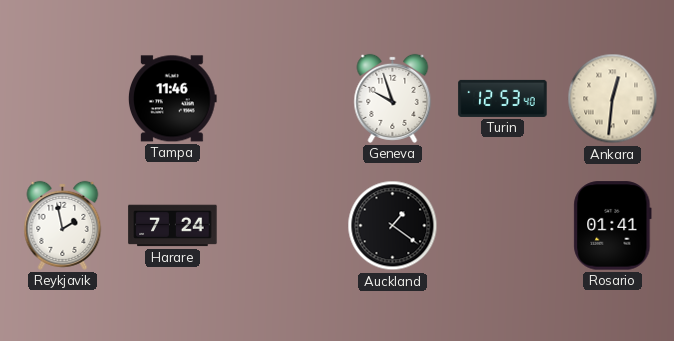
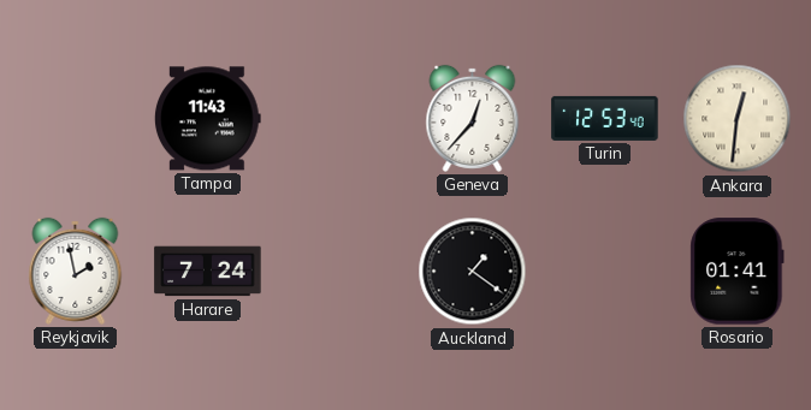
Tampa: 11:46 -> 11:43 (207, 119)
Geneva: 9:57 -> 12:37 (473, 118)
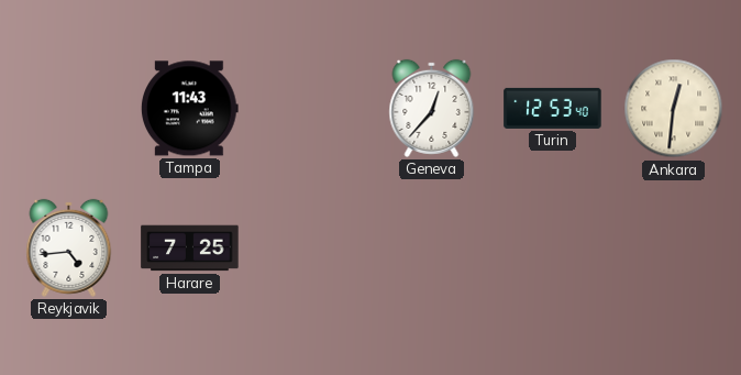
Reykjavik: 1:58 -> 4:44 (69, 247)
Harare: 7:24 -> 7:25 (190, 249)
Auckland: 1:21 -> none (473, 272)
Rosario: 01:41 -> none (738, 272)
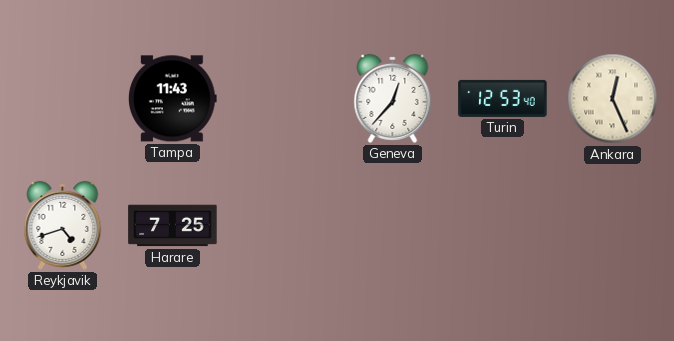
Ankara: 12:31 -> 12:26 (613, 99)
Reykjavik: 4:44 -> 4:42 (63, 225)
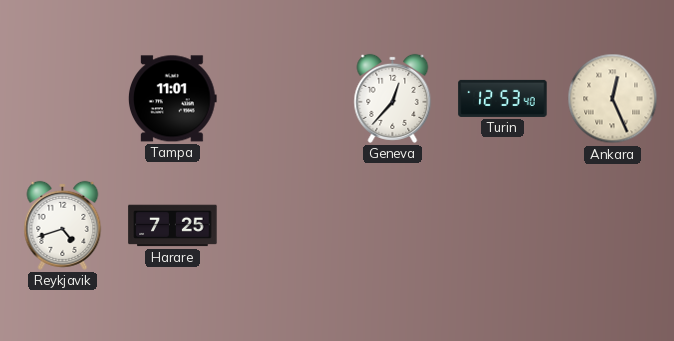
Tampa: 11:43 -> 11:01 (172, 99)
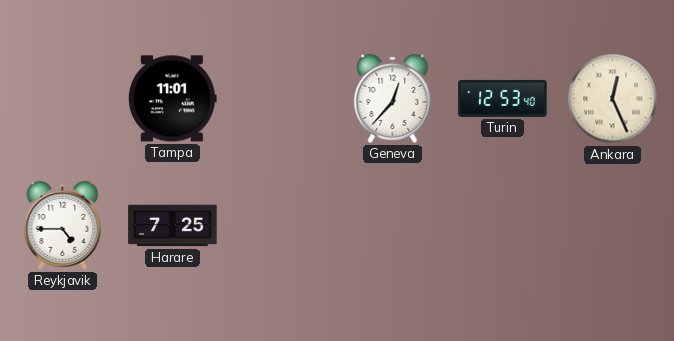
Reykjavik: 4:42 -> 4:45 (63, 225)
